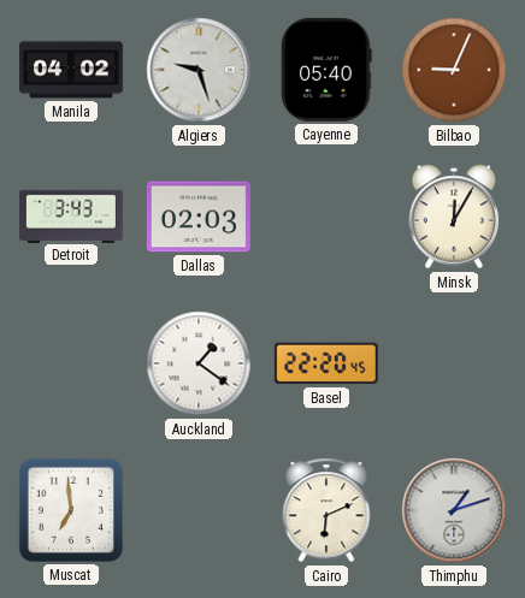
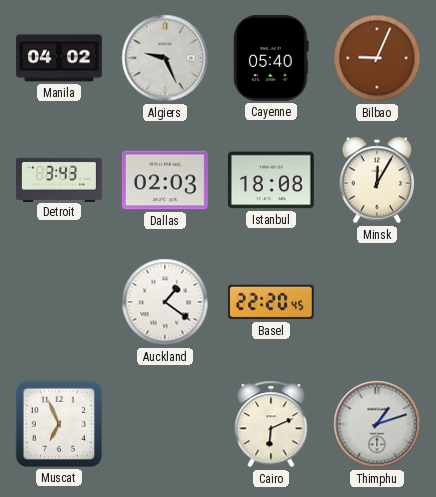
Algiers: 9:27 -> 9:26 (165, 58)
Istanbul: none -> 18:08 (271, 180)
Muscat: 6:59 -> 6:56 (59, 424)
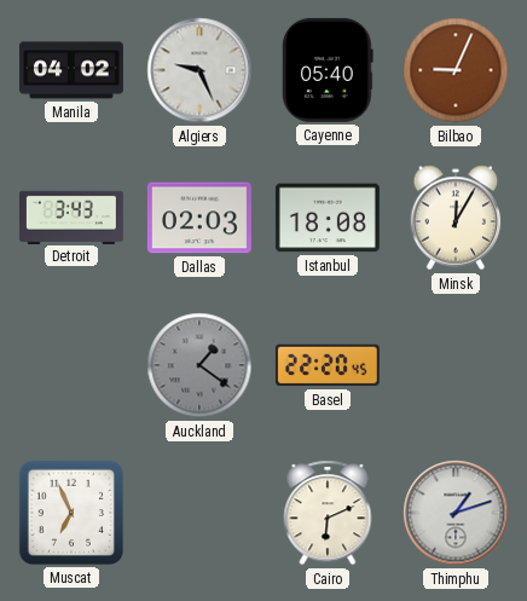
Auckland dial: white -> grey (199, 365)
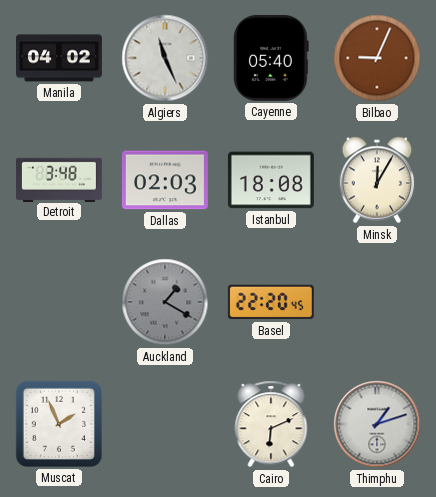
Algiers: 9:26 -> 11:26 (165, 58)
Detroit: 3:43 -> 3:48 (59, 179)
Auckland: 1:21 -> 1:20 (165, 302)
Muscat: 6:56 -> 1:56 (59, 424)
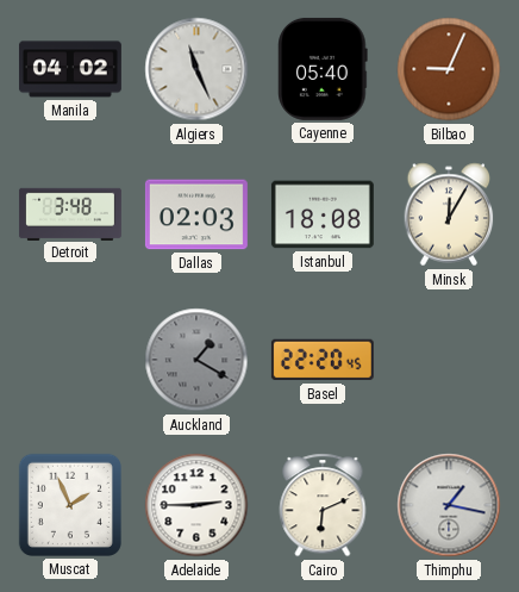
Adelaide: none -> 2:45 (196, 505)
Thimphu: 1:12 -> 1:17 (449, 505)
